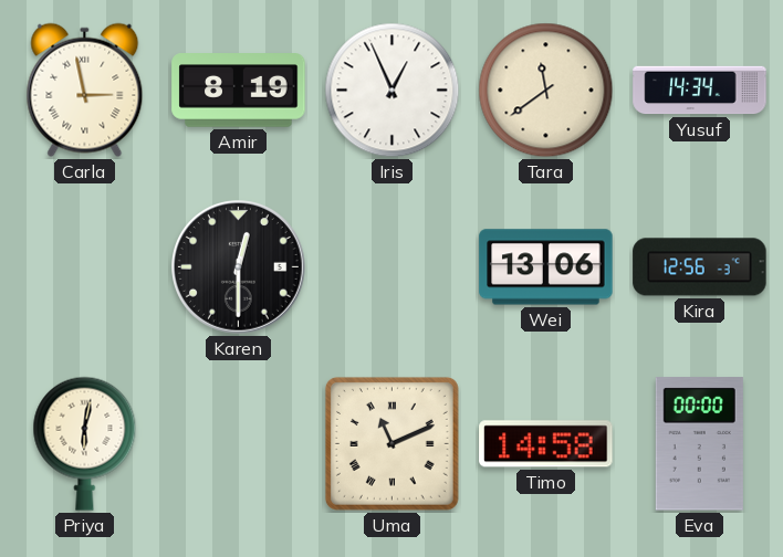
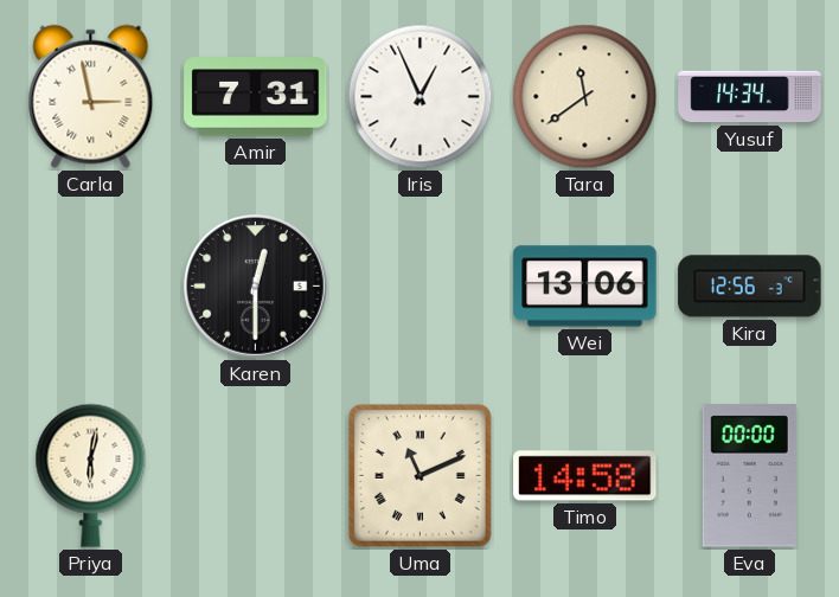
Amir: 8:19 -> 7:31 (256, 97)
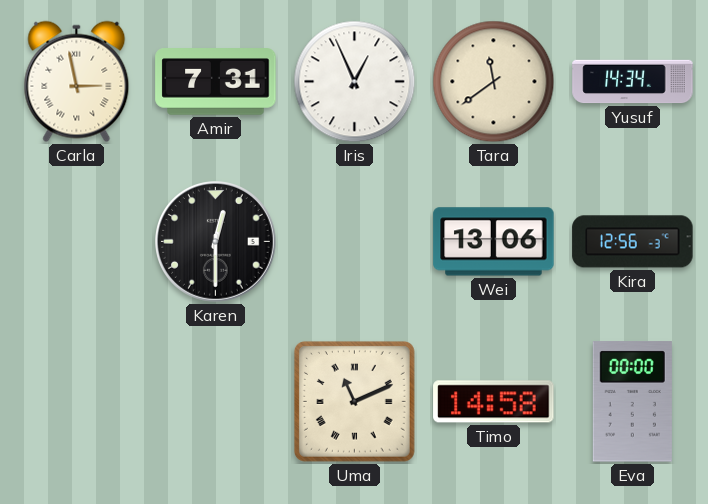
Priya: 6:02 -> none (91, 475)
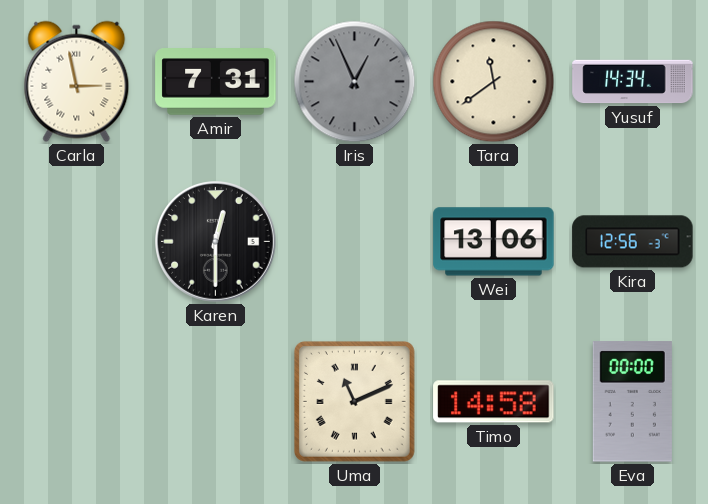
Iris dial: white -> grey (355, 82)
